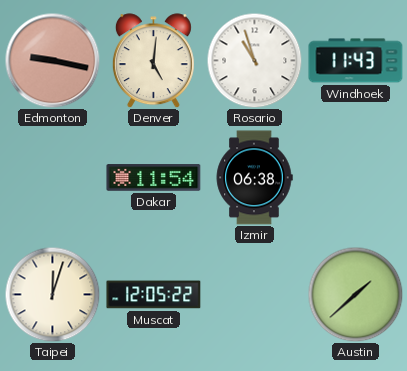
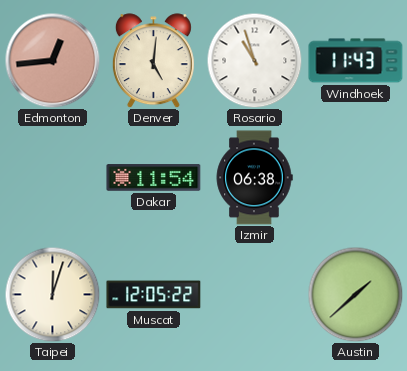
Edmonton: 9:17 -> 12:44 (52, 60)
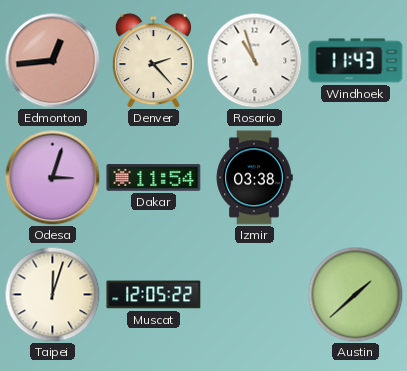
Denver: 5:01 -> 2:23 (153, 61)
Odesa: none -> 3:03 (52, 177)
Izmir: 06:38 -> 03:38 (254, 178)
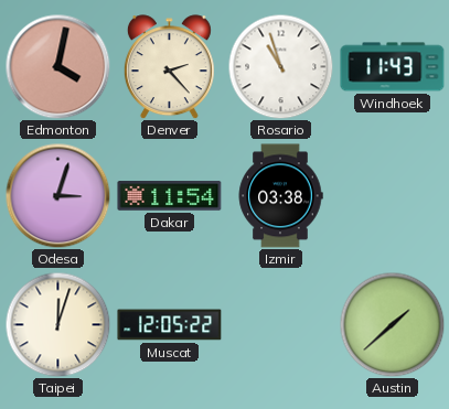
Edmonton: 12:44 -> 4:02 (57, 66)
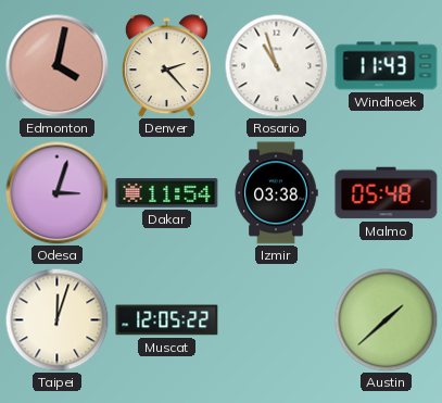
Malmo: none -> 05:48 (387, 193)
